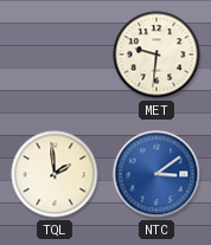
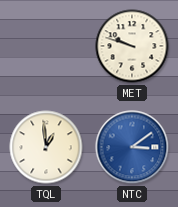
MET: 9:31 -> 9:48 (132, 46)
TQL: 1:59 -> 12:59 (46, 147)
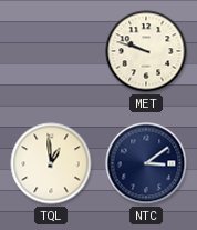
NTC dial: blue -> navy (146, 163)
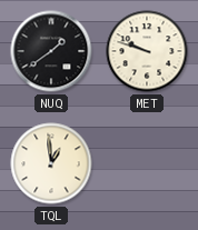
NUQ: none -> 1:39 (51, 51)
NTC: 3:09 -> none (146, 163)
